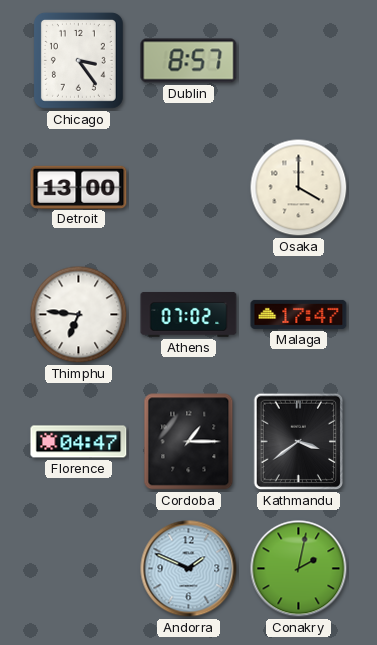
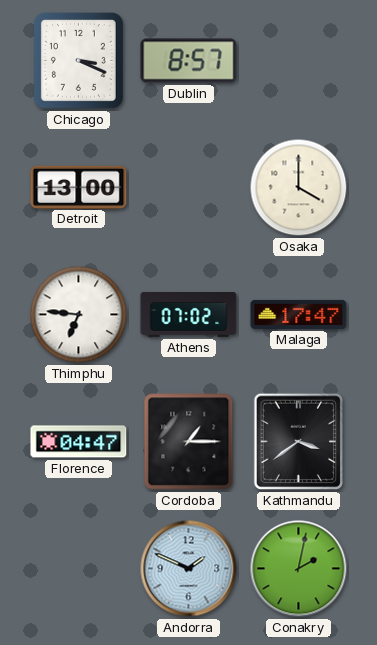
Chicago: 3:24 -> 3:19 (78, 60)
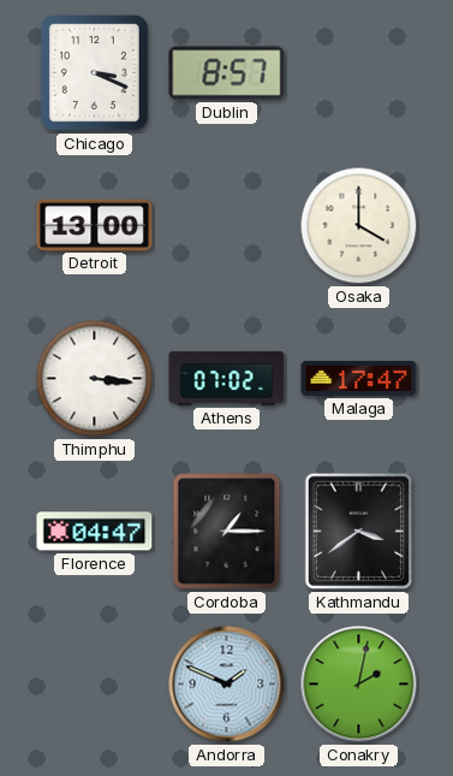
Thimphu: 6:46 -> 3:16 (95, 379)
